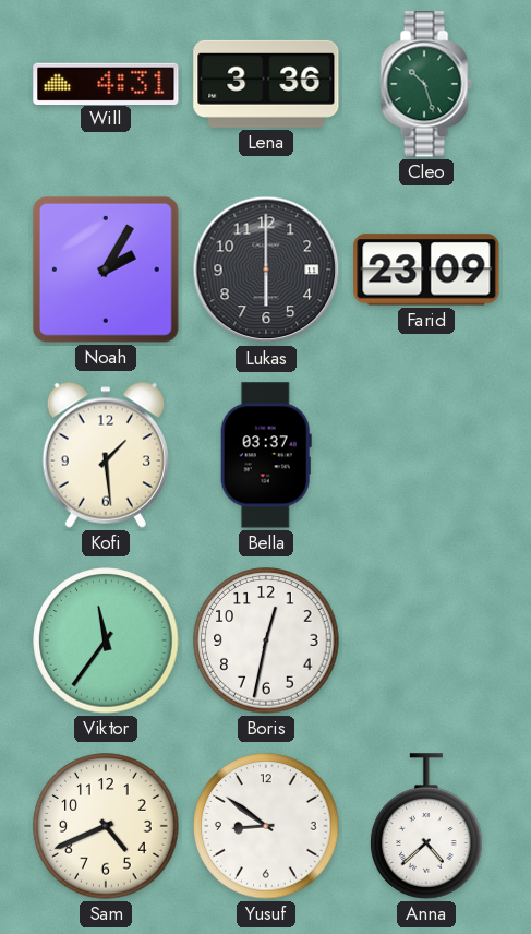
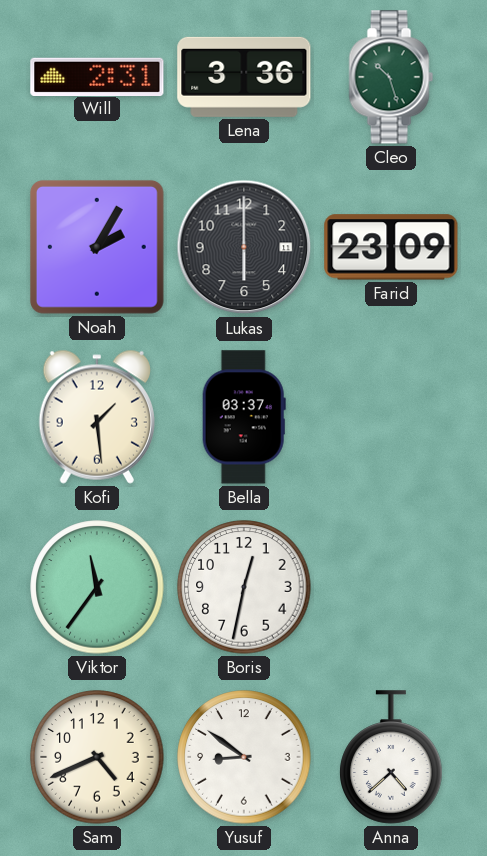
Will: 4:31 -> 2:31 (97, 76)
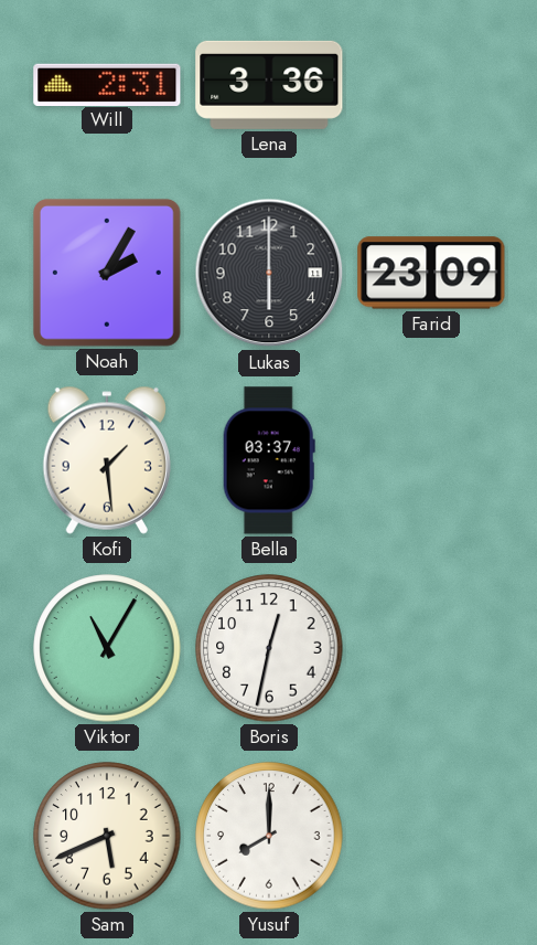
Cleo: 10:27 -> none (391, 77)
Viktor: 11:36 -> 11:05 (107, 648)
Sam: 4:41 -> 5:41 (107, 836)
Yusuf: 8:51 -> 8:00 (269, 836)
Anna: 4:38 -> none (391, 757)
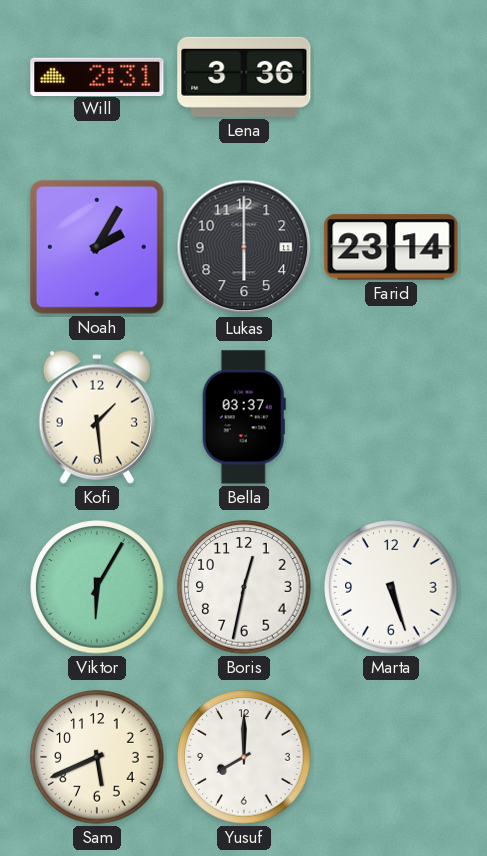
Farid: 23:09 -> 23:14 (391, 247)
Viktor: 11:05 -> 6:05 (97, 587)
Marta: none -> 5:27 (391, 587)
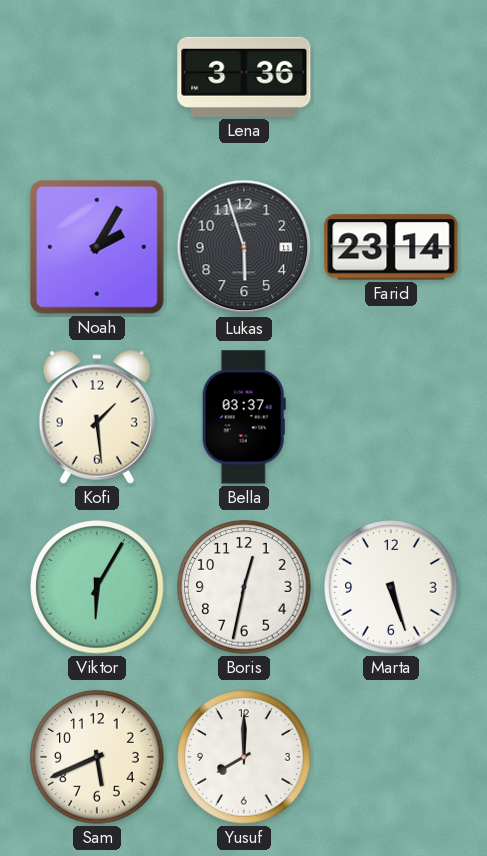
Will: 2:31 -> none (97, 76)
Lukas: 6:00 -> 5:57 (244, 247)
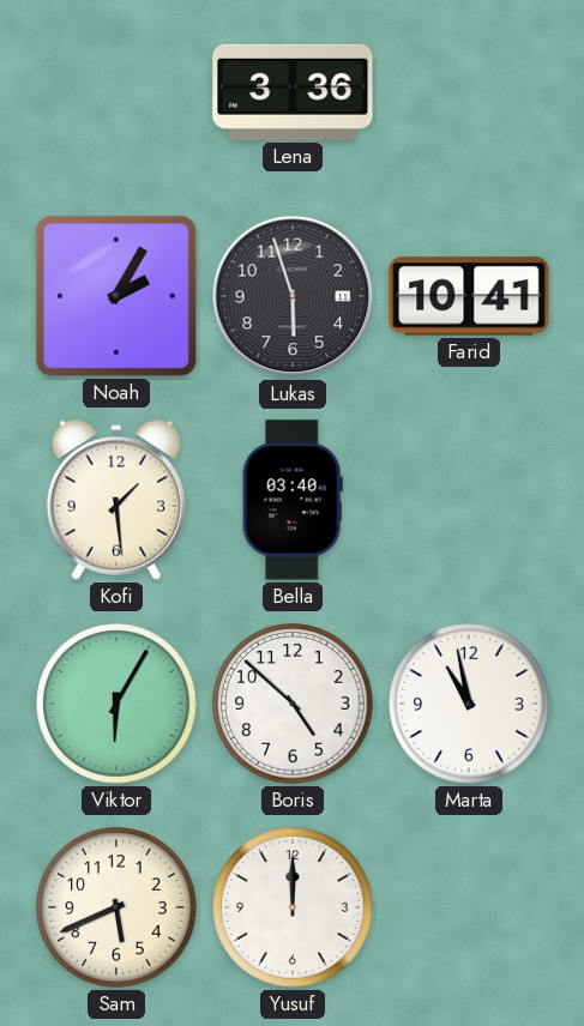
Farid: 23:14 -> 10:41 (469, 296)
Bella: 03:37 -> 03:40 (293, 500)
Boris: 12:32 -> 4:52 (293, 704)
Marta: 5:27 -> 10:58 (469, 704)
Yusuf: 8:00 -> 12:00 (293, 907)
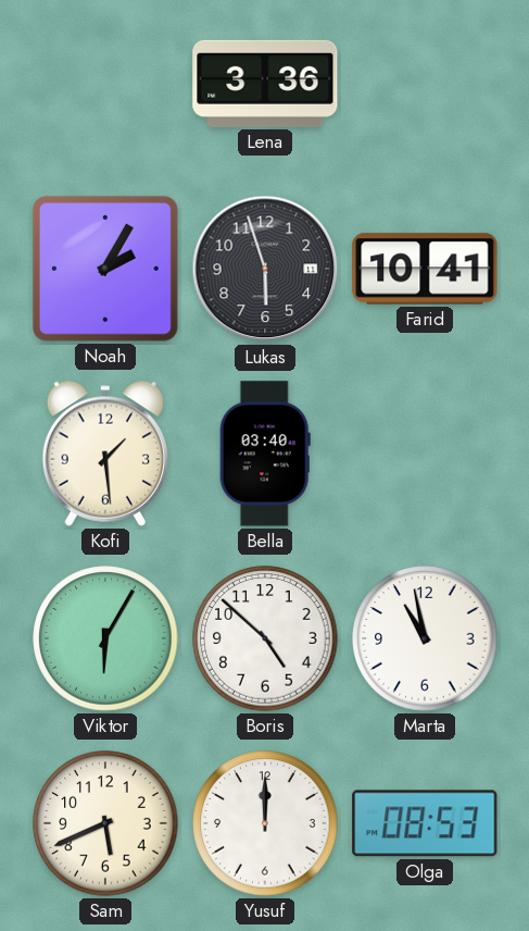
Olga: none -> 08:53 (425, 823)
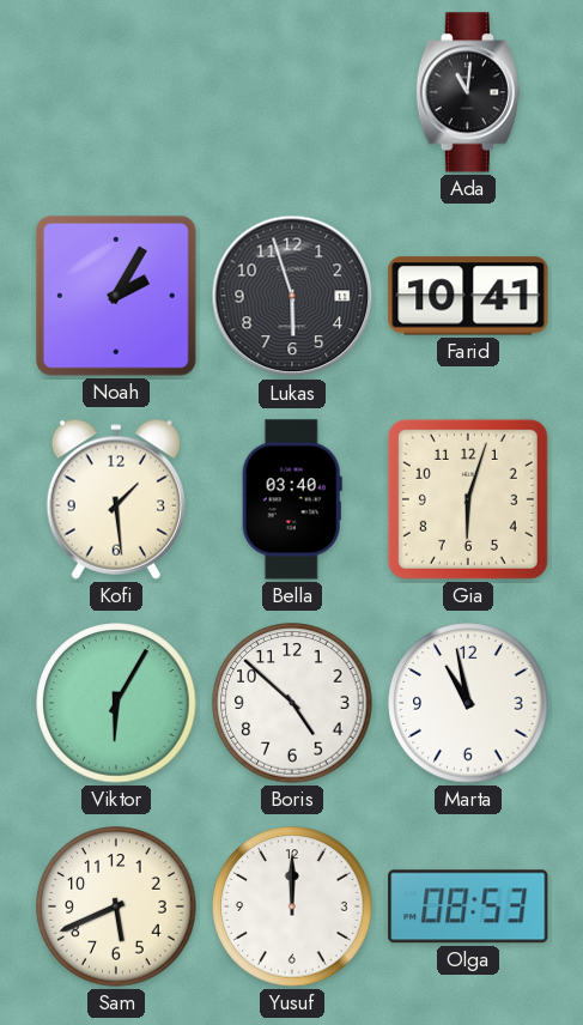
Lena: 3:36 -> none (265, 84)
Ada: none -> 11:01 (468, 92)
Gia: none -> 6:03 (468, 499)
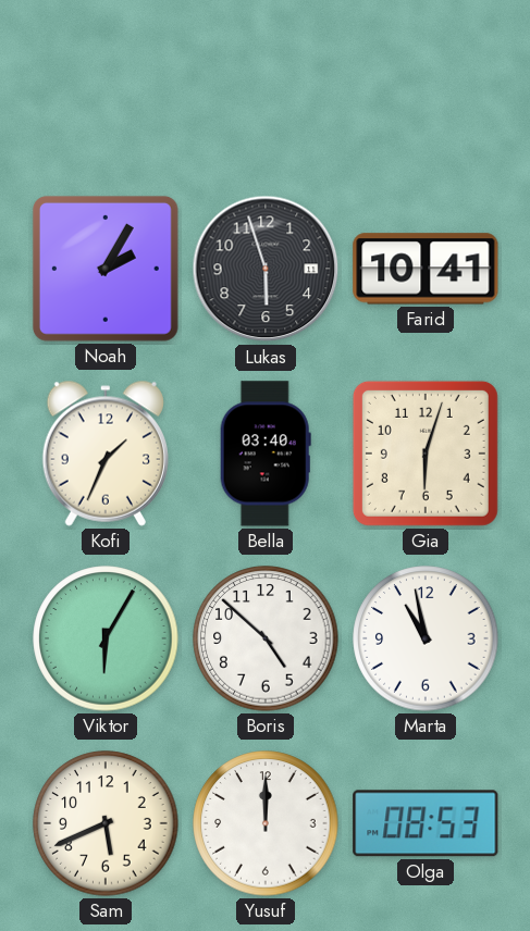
Ada: 11:01 -> none (468, 92)
Kofi: 1:29 -> 1:34 (106, 454)
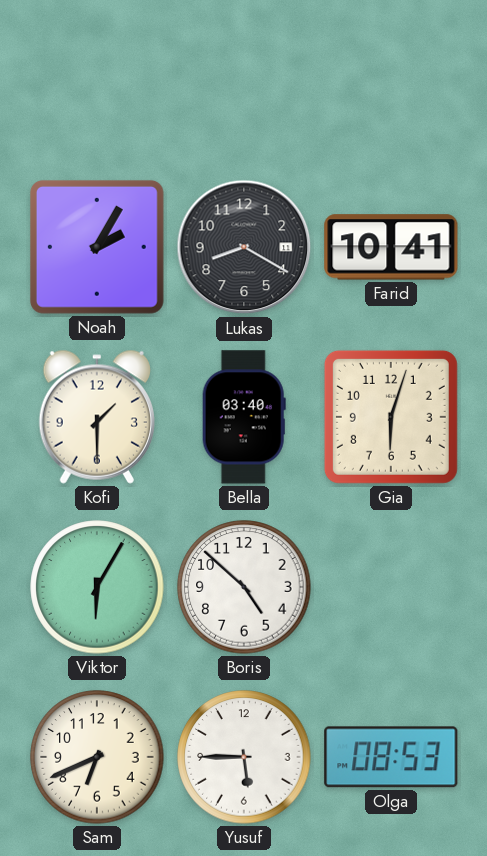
Lukas: 5:57 -> 8:20 (244, 247)
Kofi: 1:34 -> 1:30 (97, 417)
Marta: 10:58 -> none (426, 638)
Sam: 5:41 -> 6:41 (97, 757)
Yusuf: 12:00 -> 5:45 (244, 757)
